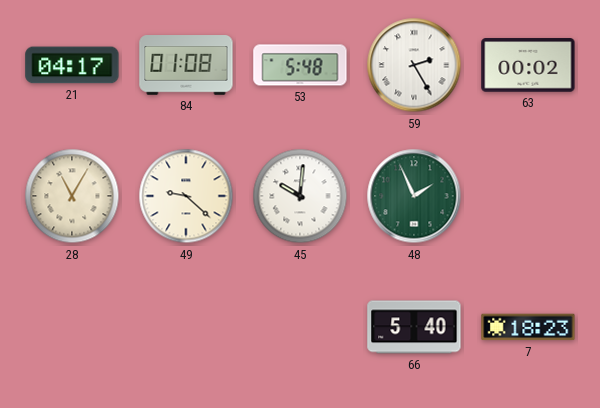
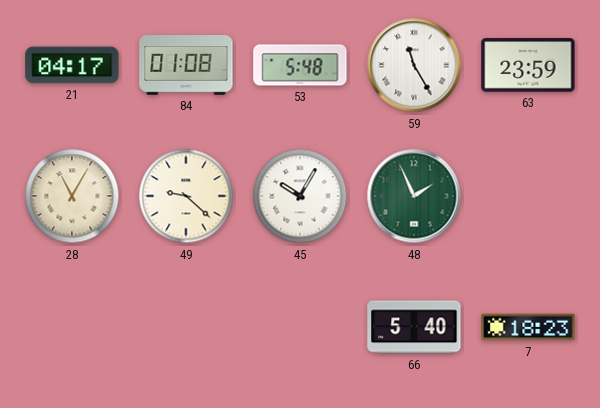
59: 2:25 -> 11:25 (414, 65)
63: 00:02 -> 23:59 (528, 65)
45: 10:01 -> 10:05 (300, 196)
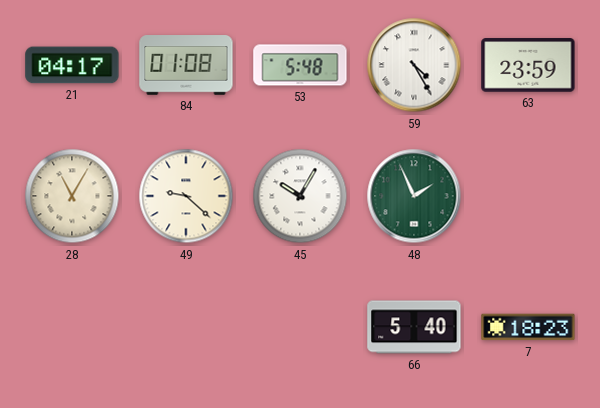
59: 11:25 -> 4:25 (414, 65)
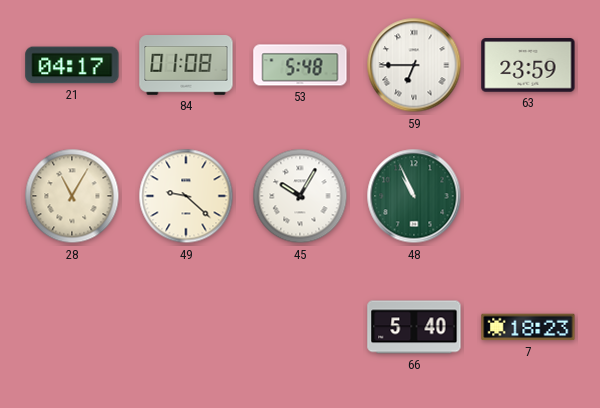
59: 4:25 -> 6:45 (414, 65)
48: 1:56 -> 10:56 (414, 196)
